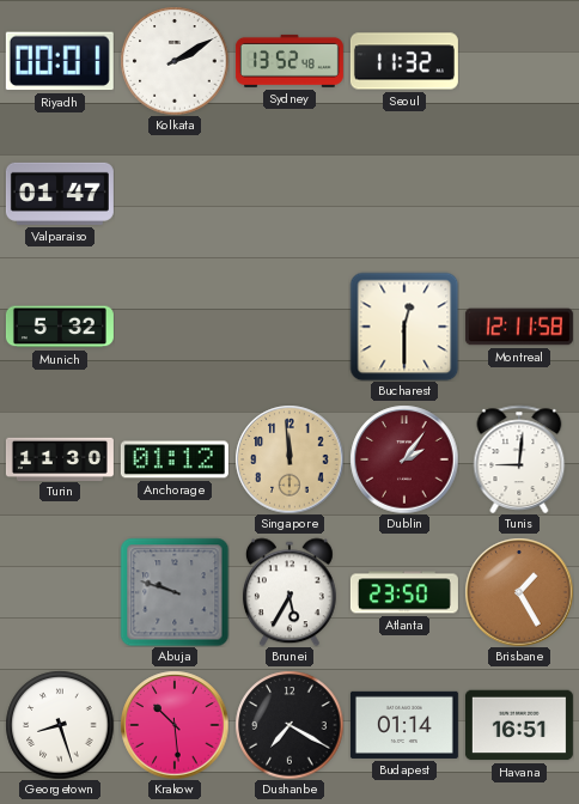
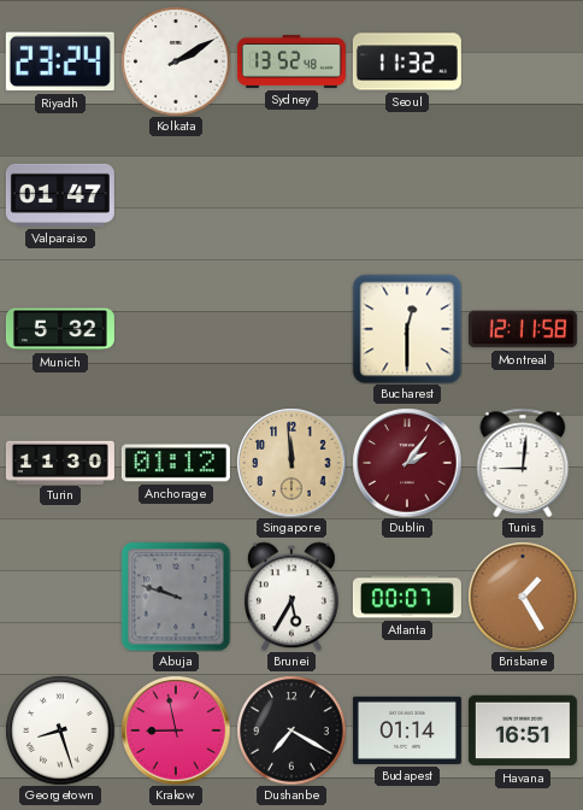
Riyadh: 00:01 -> 23:24 (60, 61)
Atlanta: 23:50 -> 00:07 (407, 597)
Krakow: 10:29 -> 8:58 (176, 730)
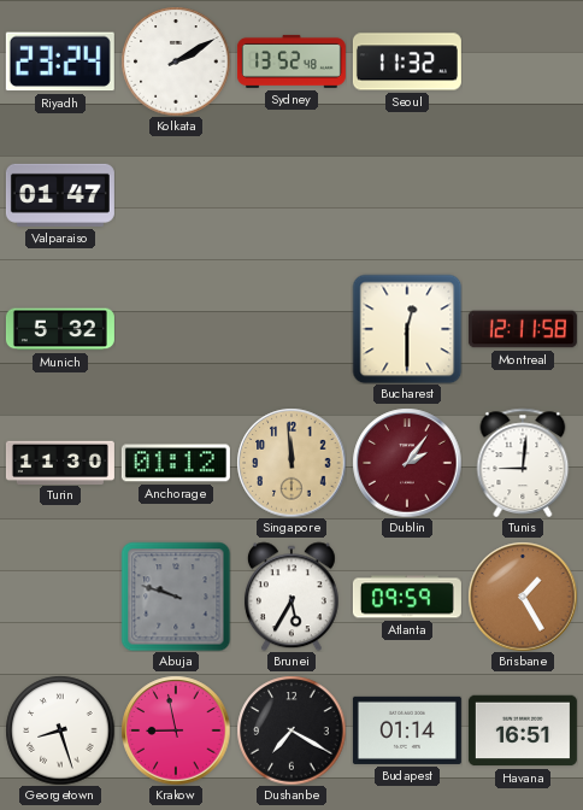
Atlanta: 00:07 -> 09:59 (407, 597)
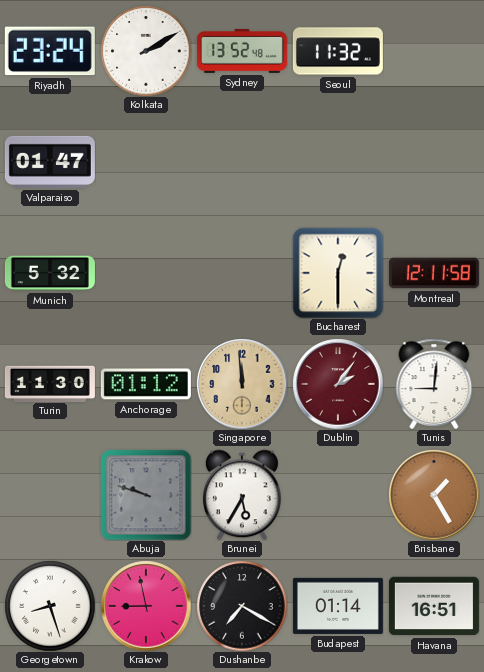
Atlanta: 09:59 -> none (407, 597)
